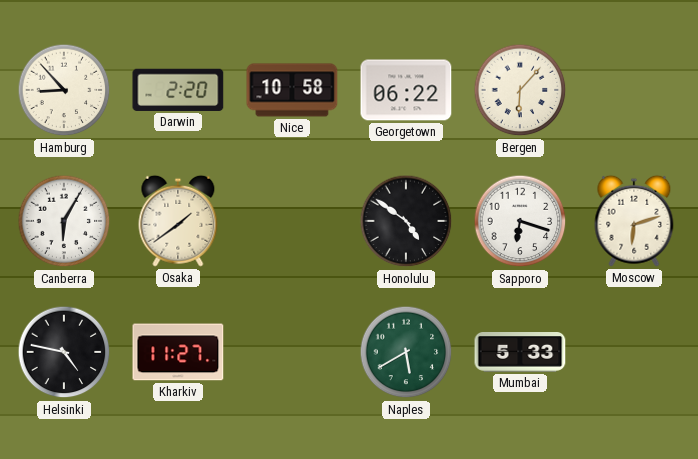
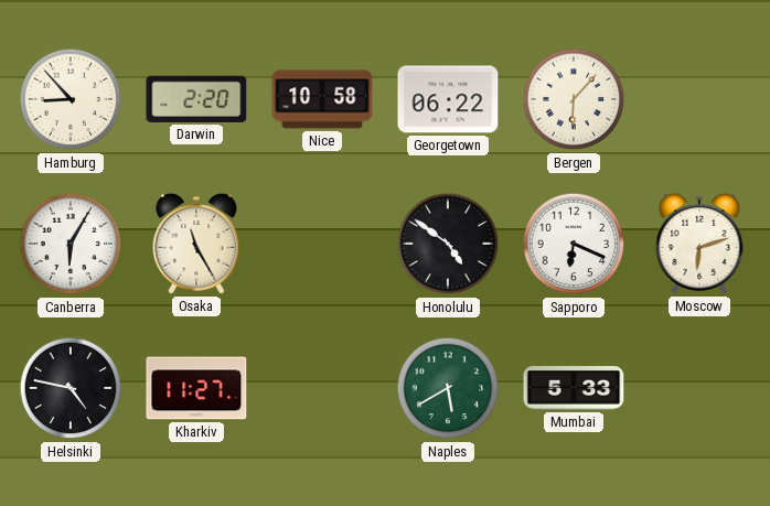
Osaka: 1:39 -> 11:25 (196, 244)
Sapporo: 6:18 -> 6:19 (574, 244)
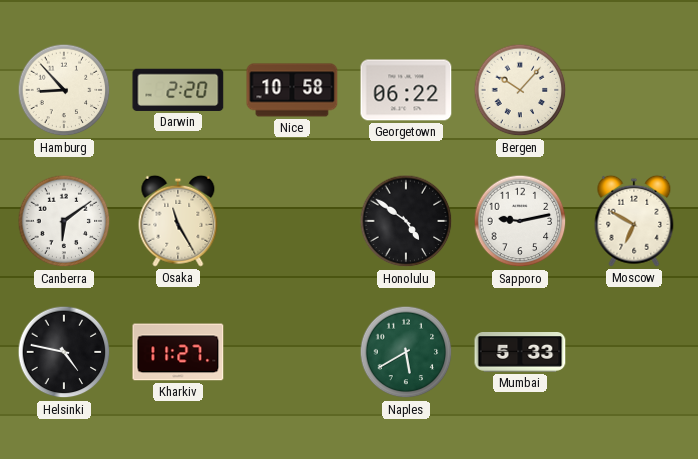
Bergen: 6:07 -> 10:07 (520, 90)
Canberra: 6:05 -> 6:09 (64, 221)
Sapporo: 6:19 -> 9:13 (520, 221)
Moscow: 6:12 -> 6:50 (634, 221)
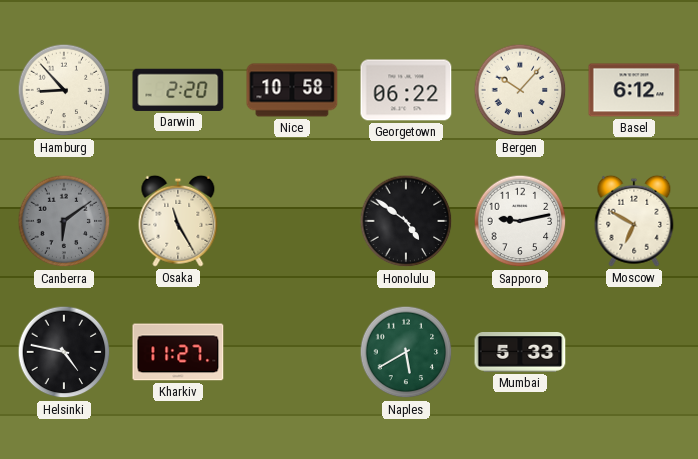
Basel: none -> 6:12 (634, 90)
Canberra dial: white -> grey (64, 221)
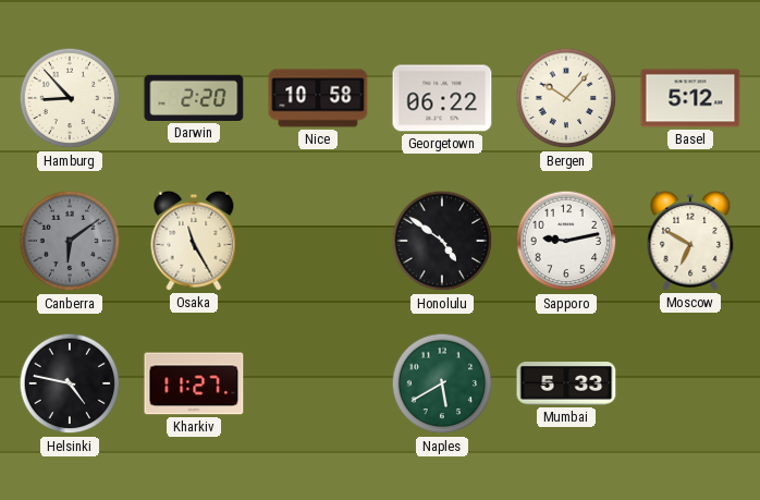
Basel: 6:12 -> 5:12 (690, 98)
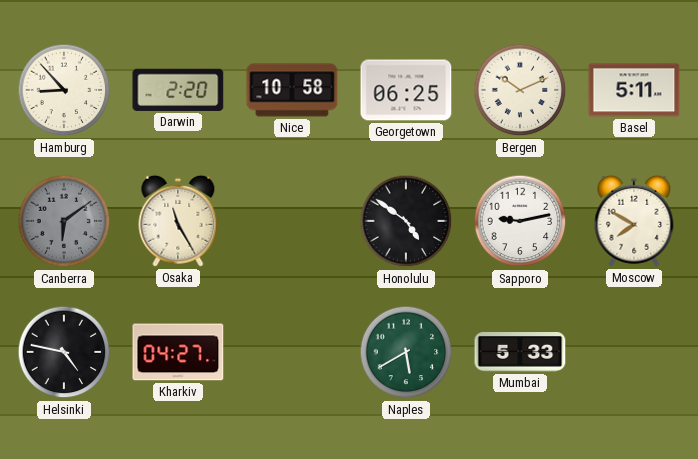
Georgetown: 06:22 -> 06:25 (406, 90)
Bergen: 10:07 -> 10:11 (520, 90)
Basel: 5:12 -> 5:11 (634, 90)
Moscow: 6:50 -> 7:50 (634, 221)
Kharkiv: 11:27 -> 04:27 (178, 352)
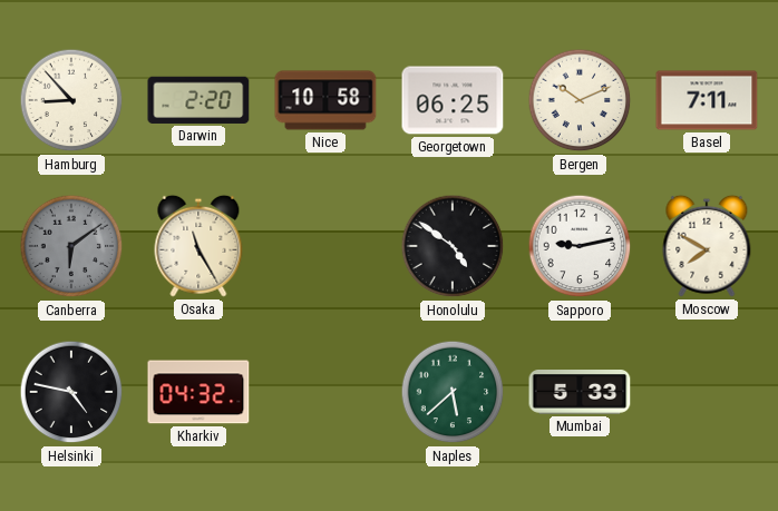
Basel: 5:11 -> 7:11 (707, 100)
Kharkiv: 04:27 -> 04:32 (198, 392)
Naples: 5:40 -> 5:38 (453, 392)
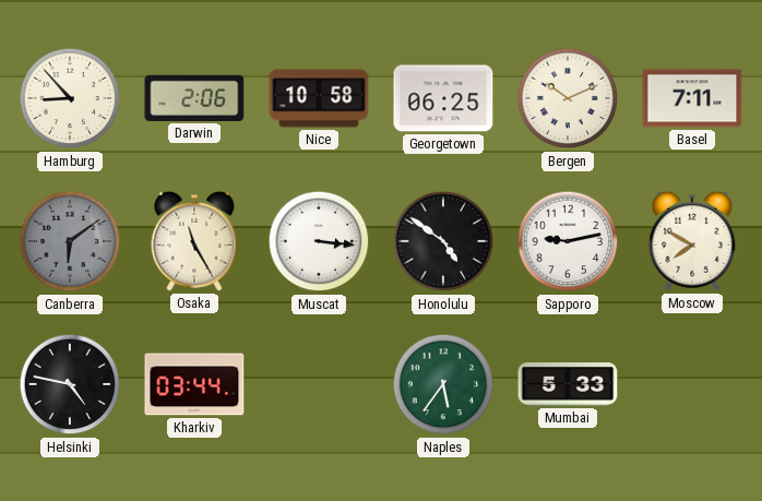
Darwin: 2:20 -> 2:06 (194, 98)
Muscat: none -> 3:16 (319, 241)
Kharkiv: 04:32 -> 03:44 (194, 384)
Naples: 5:38 -> 5:36 (443, 384)
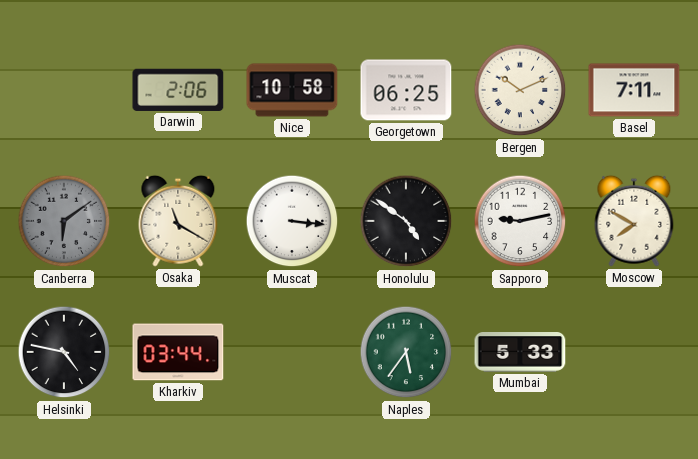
Hamburg: 8:53 -> none (70, 98)
Osaka: 11:25 -> 11:20 (178, 221)
